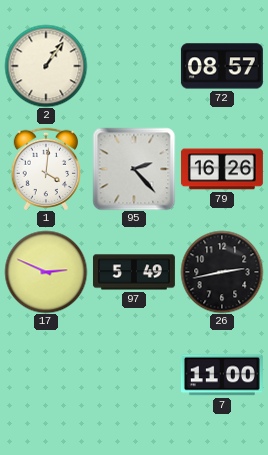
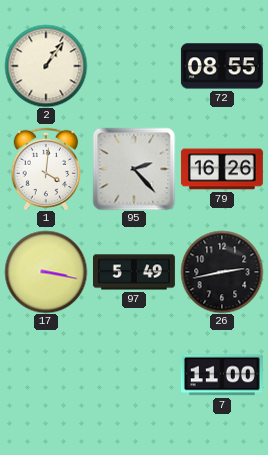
72: 08:57 -> 08:55 (222, 66)
17: 2:49 -> 3:17 (46, 272)
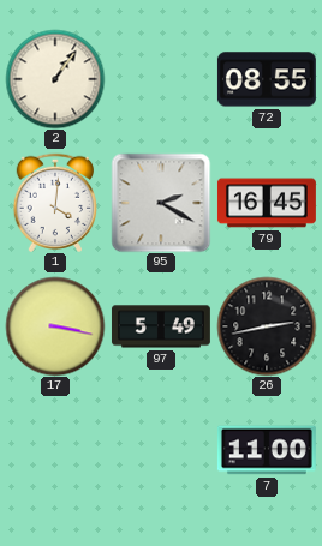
95: 2:23 -> 2:20 (161, 203)
79: 16:26 -> 16:45 (267, 203)
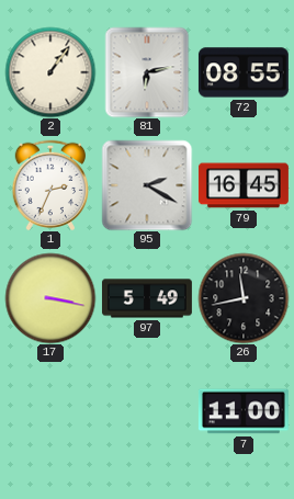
81: none -> 6:13 (147, 72)
1: 4:01 -> 2:34 (49, 184)
26: 2:43 -> 11:43 (244, 298)
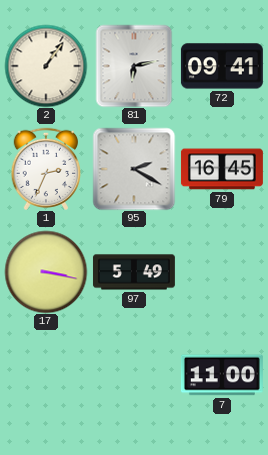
72: 08:55 -> 09:41 (222, 66)
26: 11:43 -> none (244, 298)
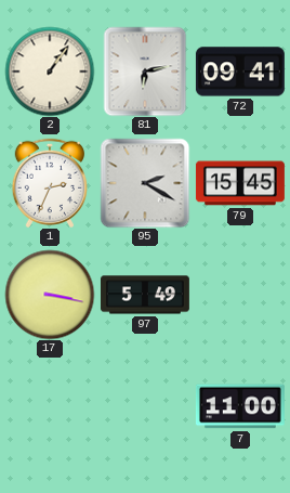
79: 16:45 -> 15:45 (240, 183)
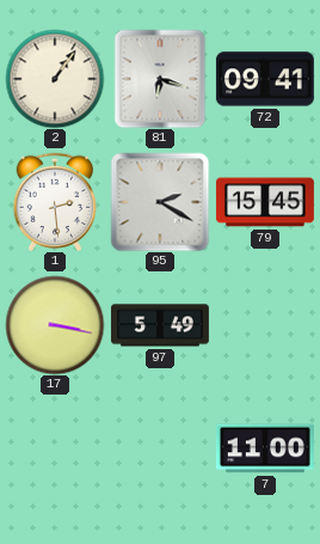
81: 6:13 -> 6:18 (160, 79)
1: 2:34 -> 2:29 (54, 201)
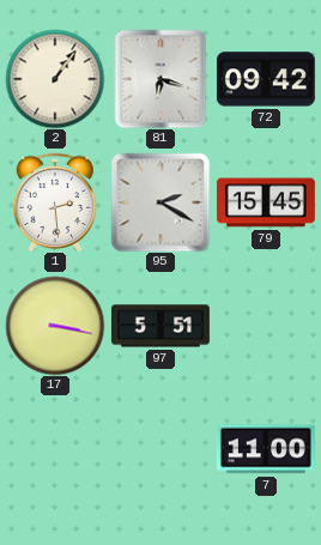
72: 09:41 -> 09:42 (266, 79)
97: 5:49 -> 5:51 (160, 326)
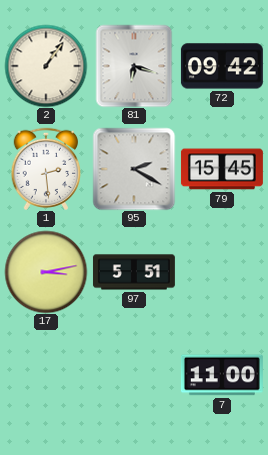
17: 3:17 -> 3:13 (46, 272)
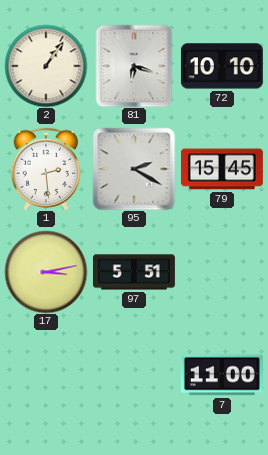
72: 09:42 -> 10:10 (222, 66)
